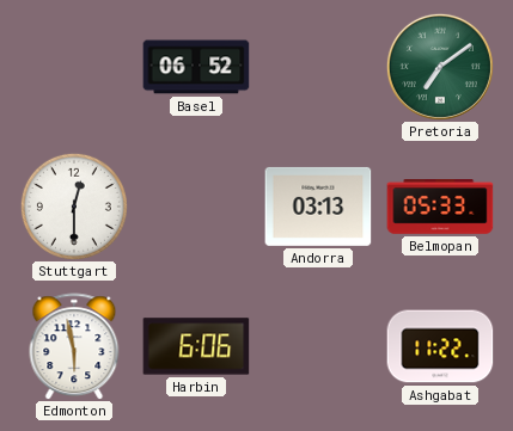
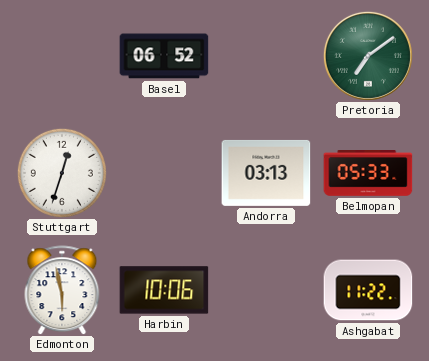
Stuttgart: 12:30 -> 12:33 (62, 173)
Harbin: 6:06 -> 10:06 (164, 290)
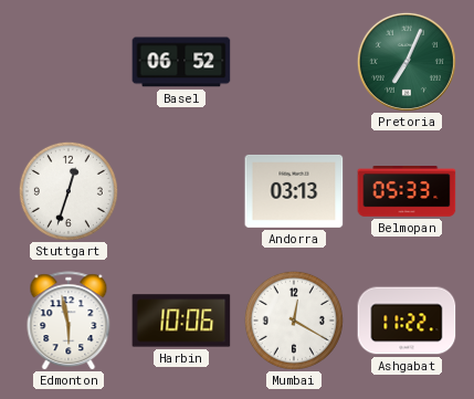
Pretoria: 7:09 -> 7:04 (407, 62)
Mumbai: none -> 12:20 (294, 321)
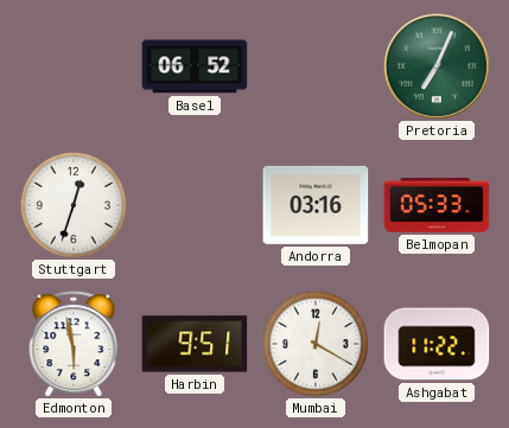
Andorra: 03:13 -> 03:16 (316, 205)
Harbin: 10:06 -> 9:51 (195, 344)
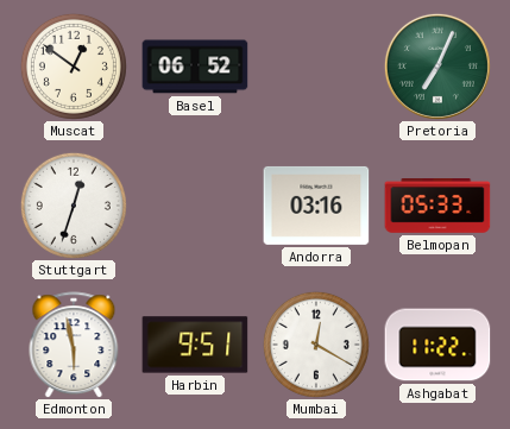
Muscat: none -> 12:51 (74, 67)
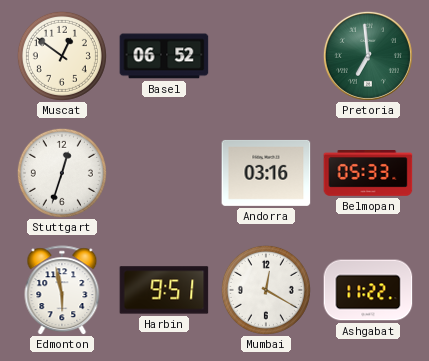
Pretoria: 7:04 -> 6:59 (368, 56)
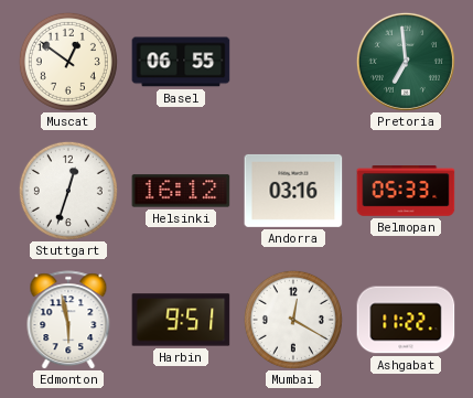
Basel: 06:52 -> 06:55 (181, 62)
Helsinki: none -> 16:12 (181, 191)
